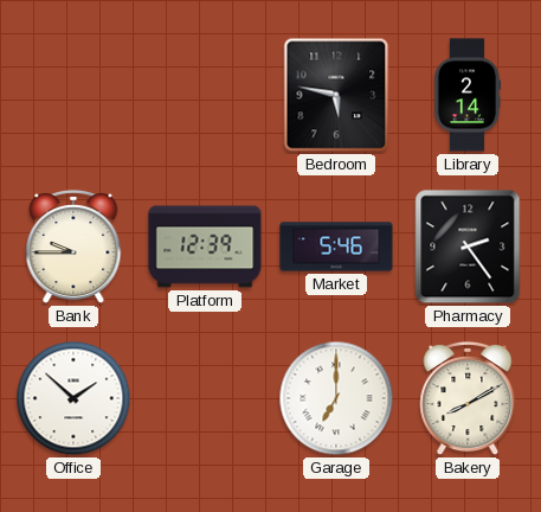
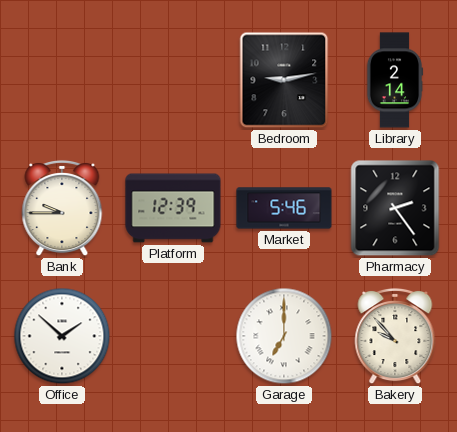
Bedroom: 5:47 -> 9:13 (284, 80)
Bakery: 8:10 -> 9:53 (395, 336)
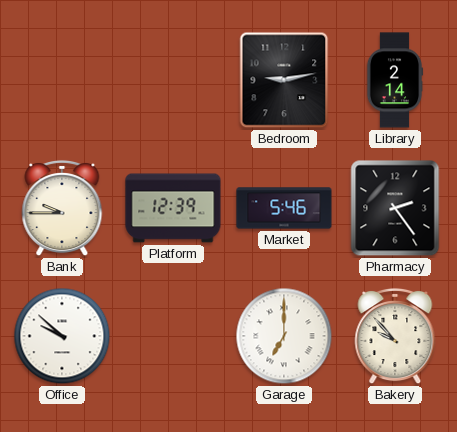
Office: 1:52 -> 9:52 (62, 336)
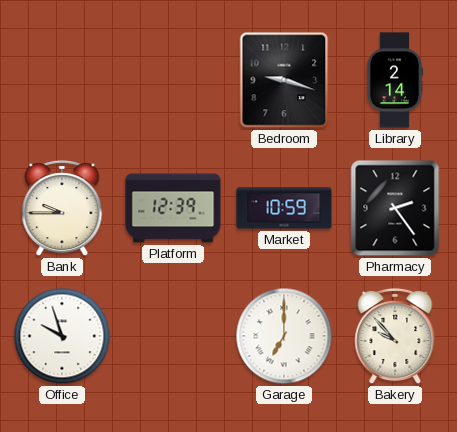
Bedroom: 9:13 -> 9:18 (284, 80)
Market: 5:46 -> 10:59 (284, 208)
Office: 9:52 -> 9:57 (62, 336)
